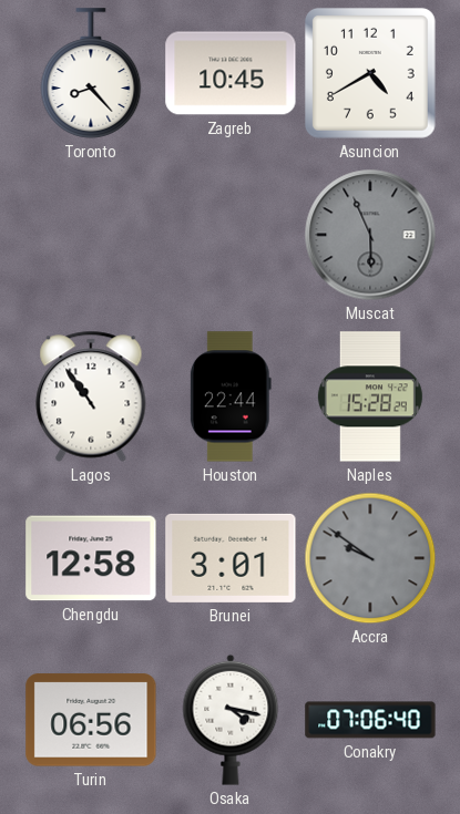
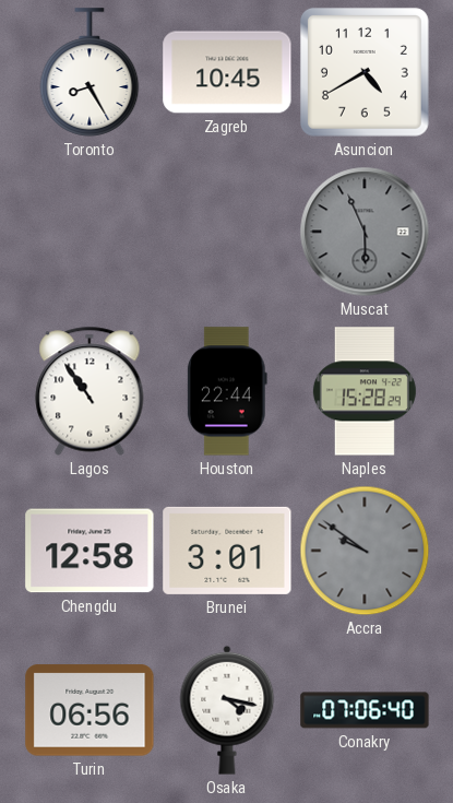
Toronto: 8:23 -> 8:25 (90, 72)
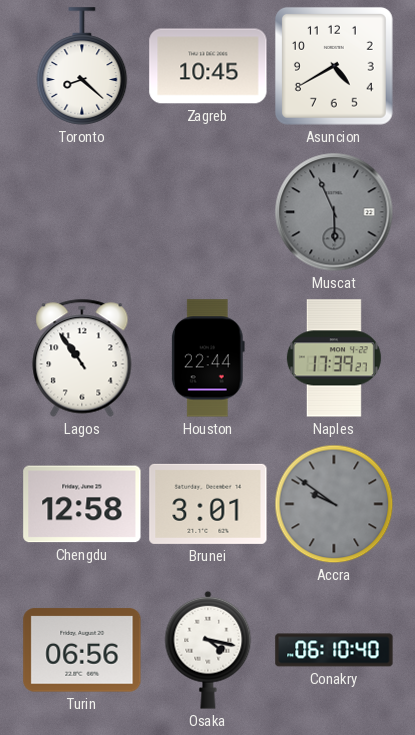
Toronto: 8:25 -> 8:22 (82, 66)
Naples: 15:28 -> 17:39 (334, 358)
Conakry: 07:06 -> 06:10 (334, 650)
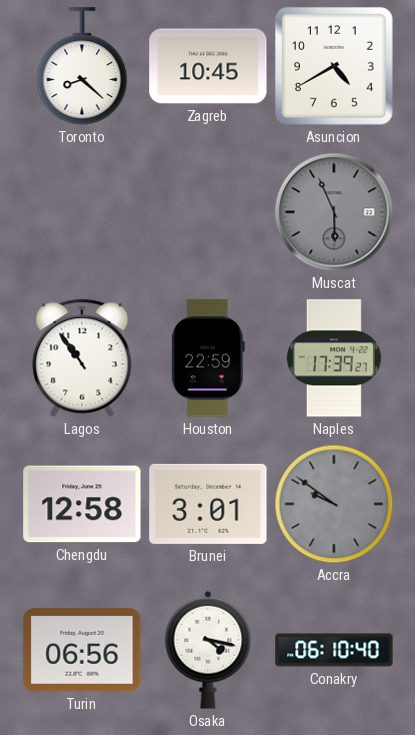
Houston: 22:44 -> 22:59 (208, 358)
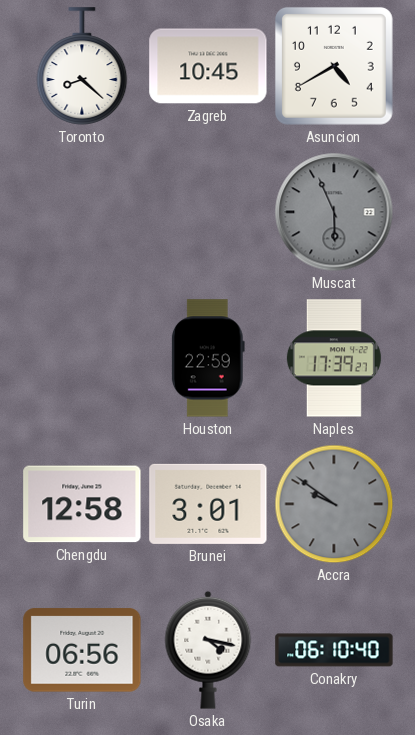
Lagos: 10:54 -> none (82, 358)
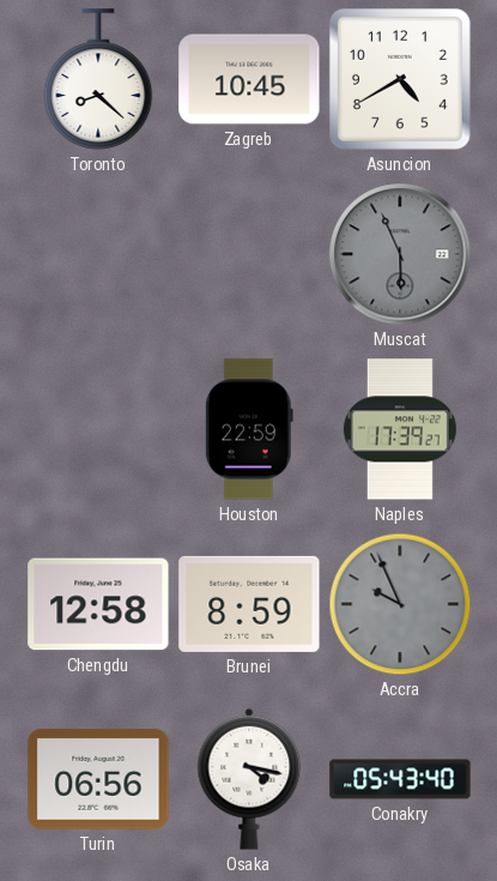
Brunei: 3:01 -> 8:59 (249, 604)
Accra: 9:51 -> 9:56 (400, 604)
Conakry: 06:10 -> 05:43 (400, 779)
